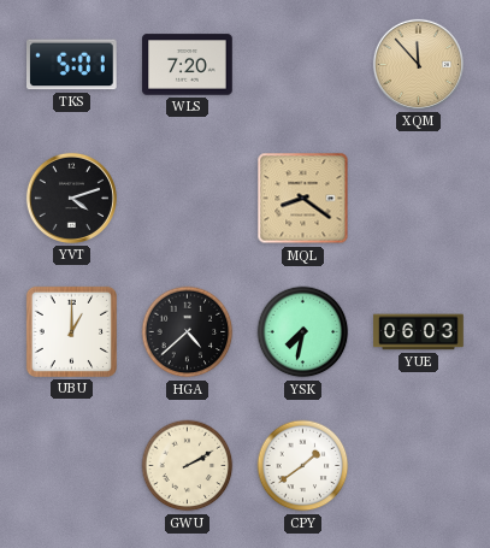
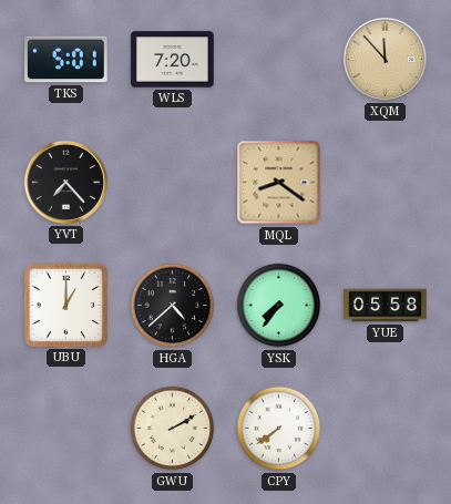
YVT: 4:12 -> 7:23 (65, 182)
YSK: 7:32 -> 7:36 (279, 306)
YUE: 06:03 -> 05:58 (386, 306)
CPY: 1:39 -> 7:39 (279, 429)
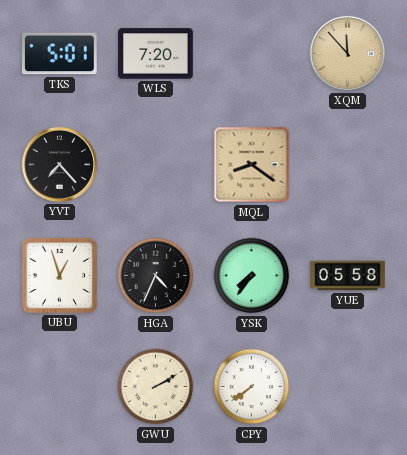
UBU: 1:00 -> 12:57 (59, 275)
HGA: 4:38 -> 4:34 (156, 276)
